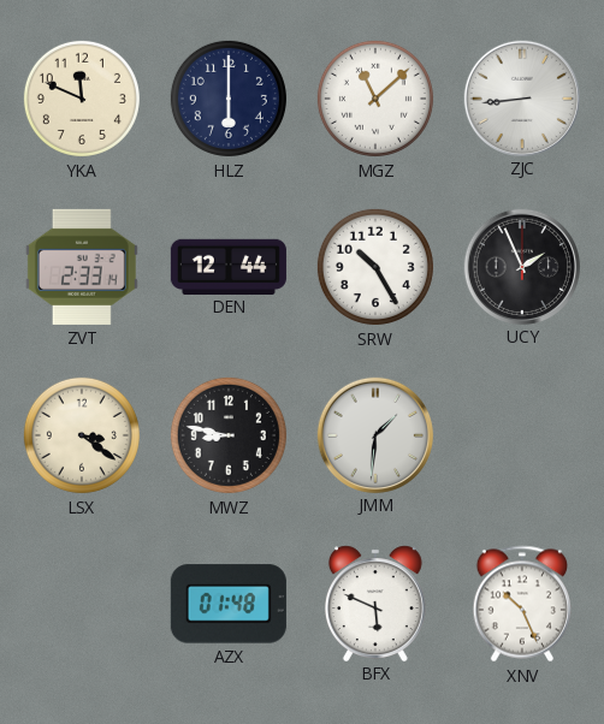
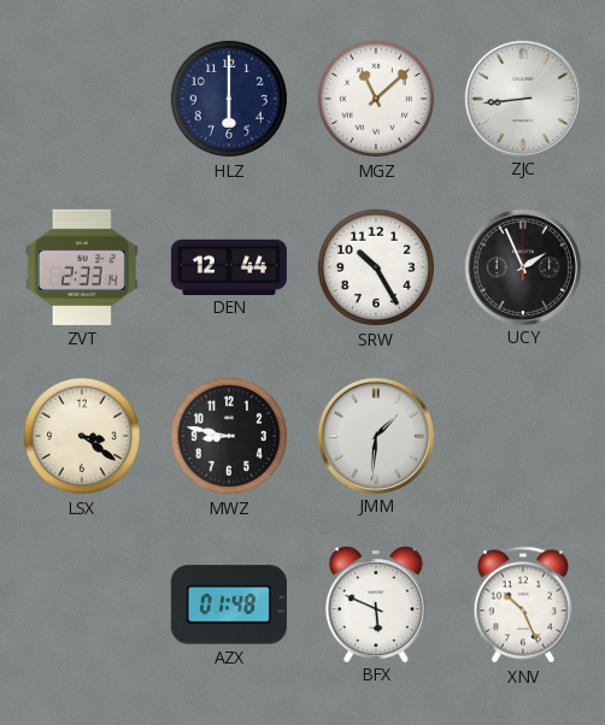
YKA: 11:49 -> none (82, 99)
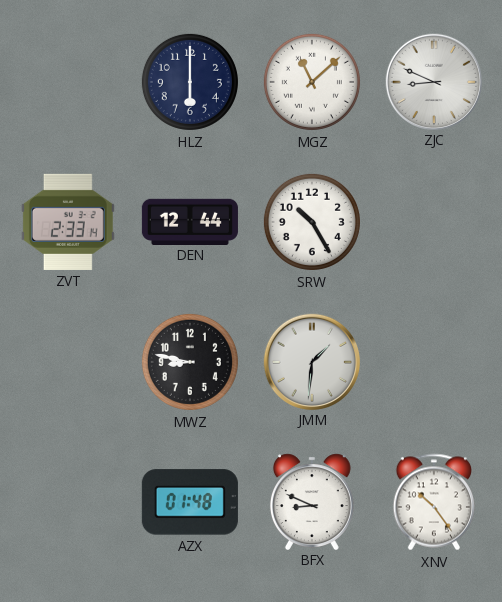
ZJC: 8:44 -> 8:49 (433, 81)
UCY: 1:56 -> none (522, 266)
LSX: 3:21 -> none (82, 436)
BFX: 5:49 -> 8:49 (312, 501)
XNV: 10:26 -> 10:24 (433, 502)
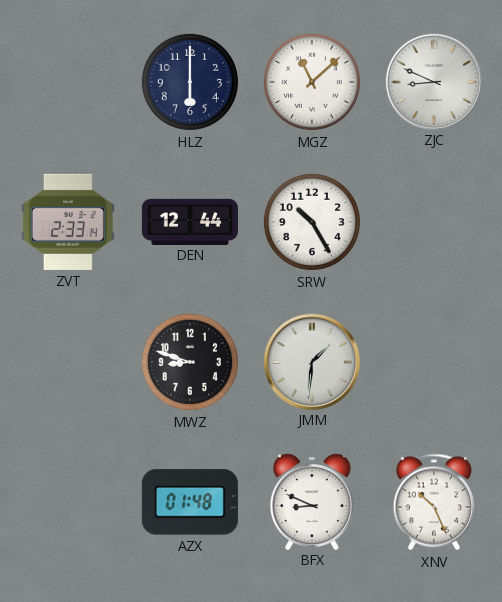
MWZ: 8:47 -> 8:48 (190, 362)
XNV: 10:24 -> 10:26 (433, 502)
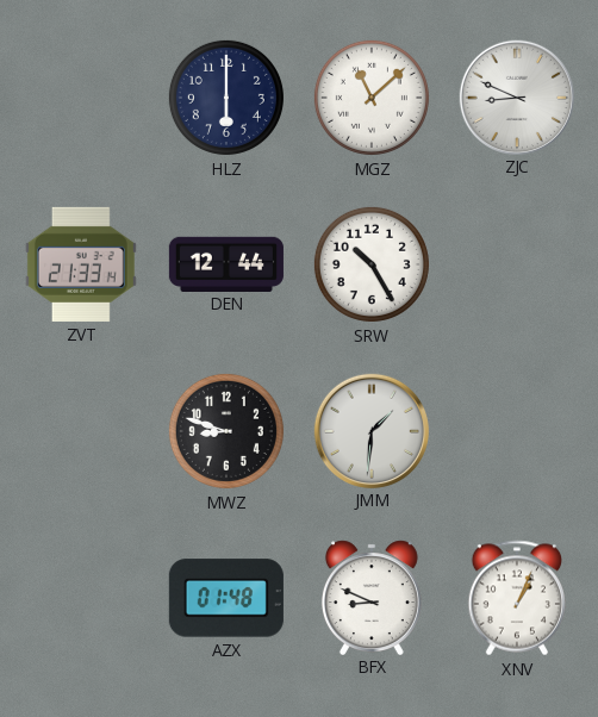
ZVT: 2:33 -> 21:33 (81, 264)
XNV: 10:26 -> 1:04 (516, 598)
